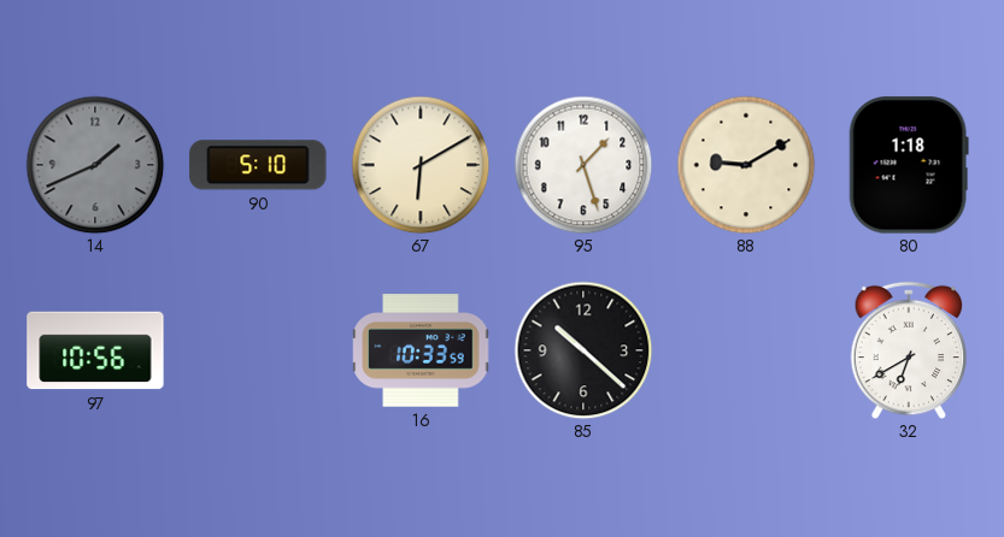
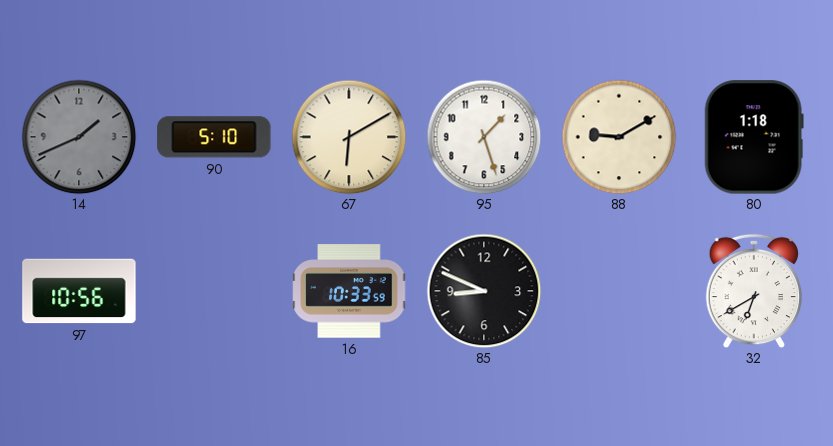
85: 10:22 -> 8:49 (484, 291)
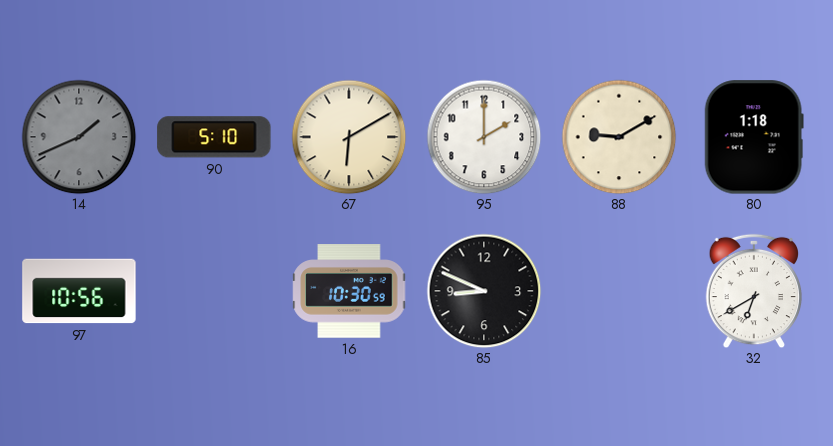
95: 1:27 -> 2:00 (484, 137)
16: 10:33 -> 10:30 (349, 291)
